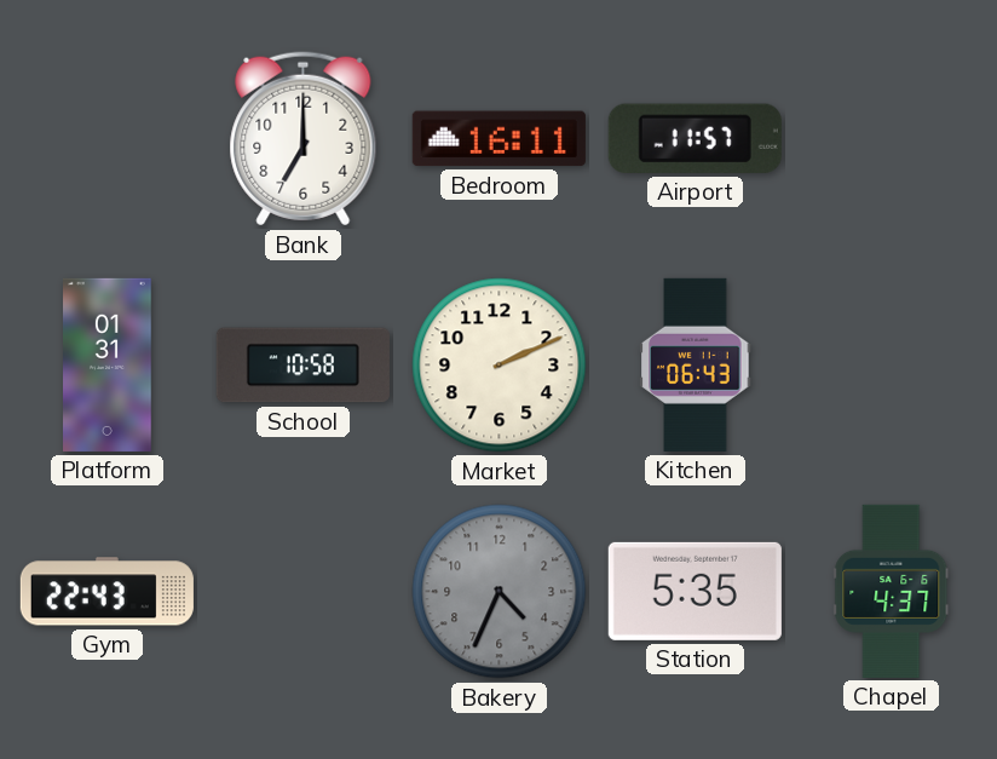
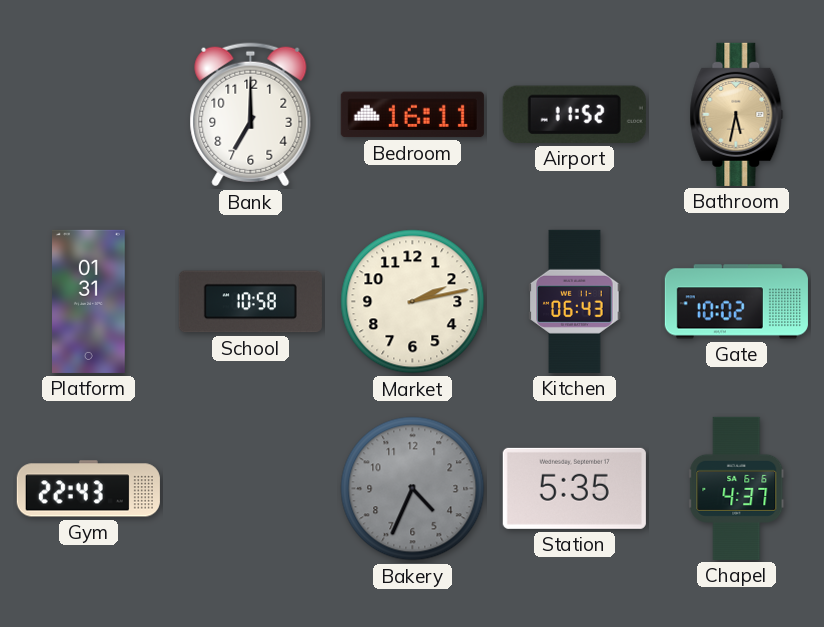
Airport: 11:57 -> 11:52 (574, 114)
Bathroom: none -> 5:32 (737, 114)
Market: 2:11 -> 2:13 (413, 302)
Gate: none -> 10:02 (736, 302)
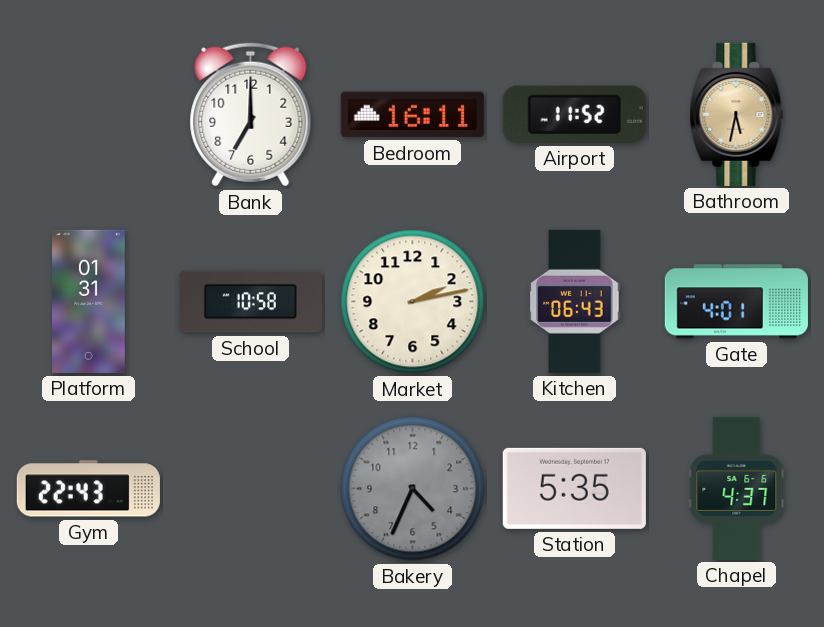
Gate: 10:02 -> 4:01 (736, 302)
